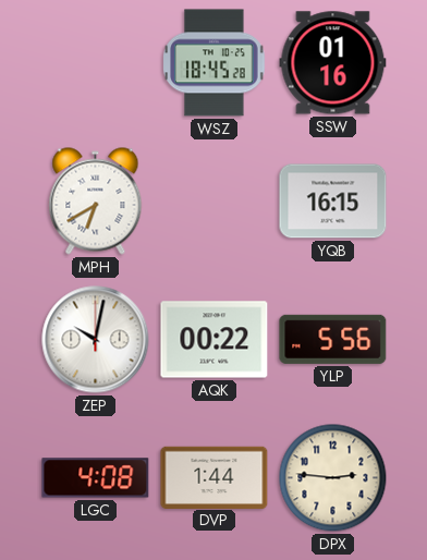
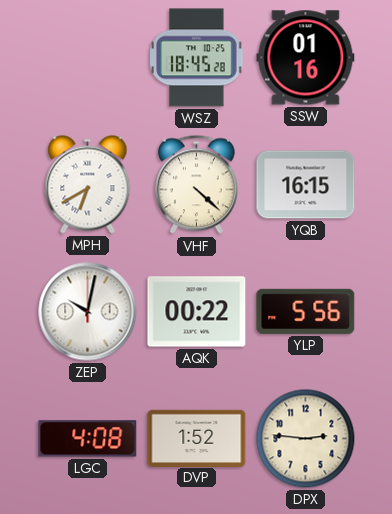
VHF: none -> 4:22 (197, 185)
DVP: 1:44 -> 1:52 (197, 438)
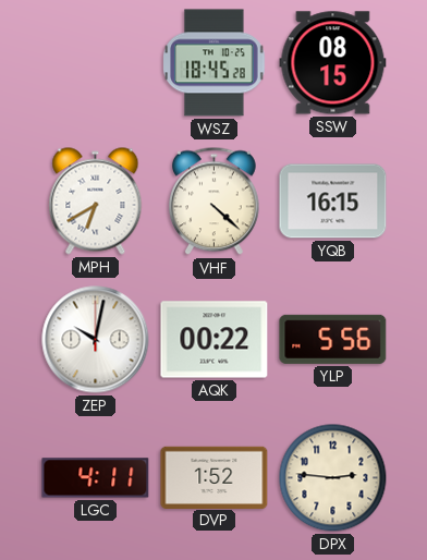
SSW: 01:16 -> 08:15 (333, 63)
LGC: 4:08 -> 4:11 (96, 478)
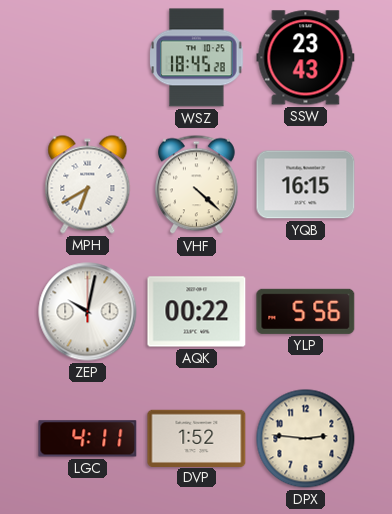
SSW: 08:15 -> 23:43 (306, 58)
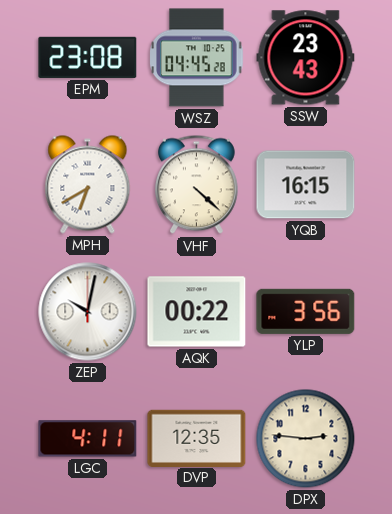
EPM: none -> 23:08 (88, 57)
WSZ: 18:45 -> 04:45 (197, 58)
YLP: 5:56 -> 3:56 (306, 311)
DVP: 1:52 -> 12:35 (197, 438)
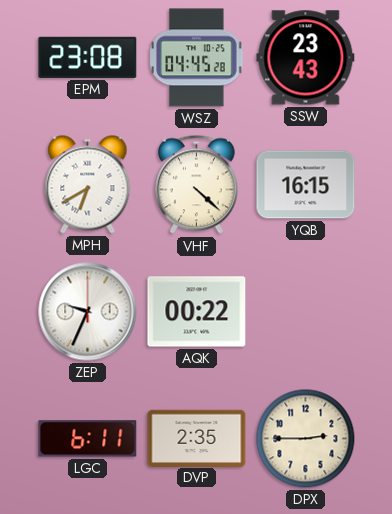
ZEP: 10:02 -> 9:34 (88, 312)
YLP: 3:56 -> none (306, 311)
LGC: 4:11 -> 6:11 (88, 439)
DVP: 12:35 -> 2:35 (197, 438)
DPX: 2:46 -> 2:45 (306, 439)
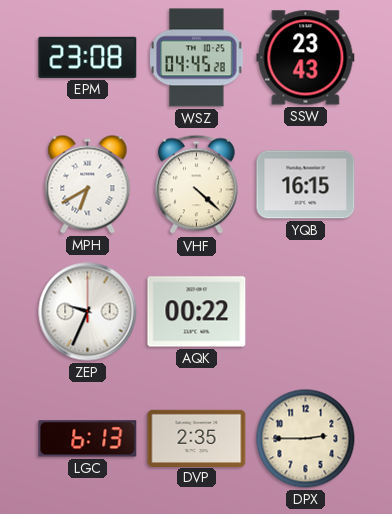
LGC: 6:11 -> 6:13 (88, 439)
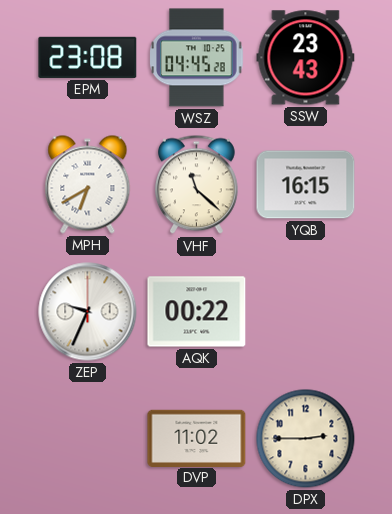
VHF: 4:22 -> 11:22 (197, 185)
LGC: 6:13 -> none (88, 439)
DVP: 2:35 -> 11:02 (197, 438)
